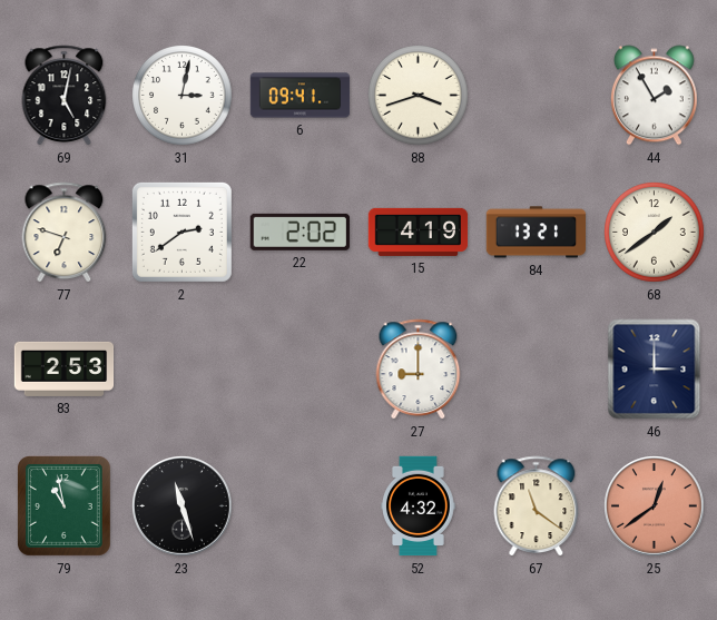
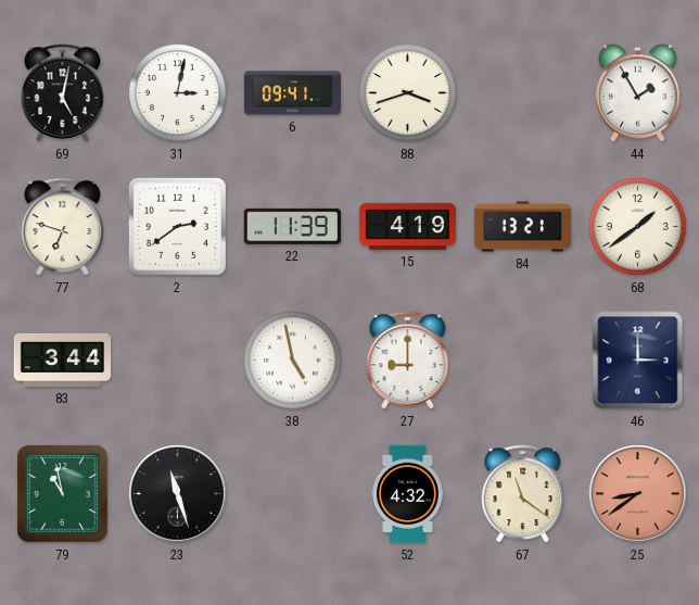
22: 2:02 -> 11:39 (292, 226)
83: 2:53 -> 3:44 (63, 360)
38: none -> 4:58 (293, 361)
25: 12:39 -> 8:39 (638, 494)
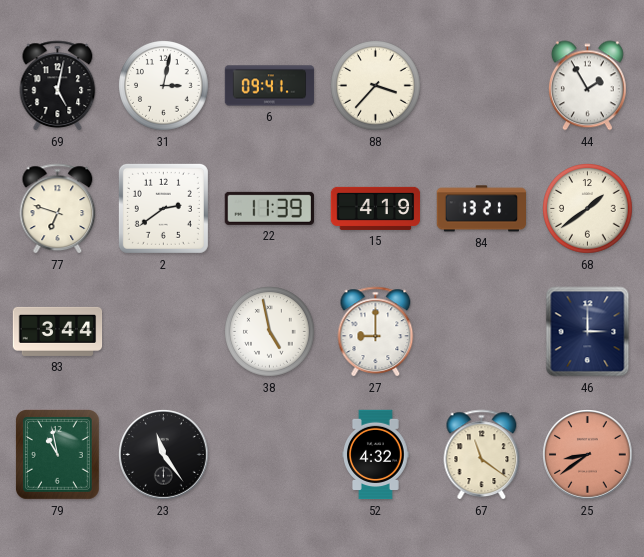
88: 3:42 -> 3:37 (376, 86)
23: 11:27 -> 11:24 (164, 455)
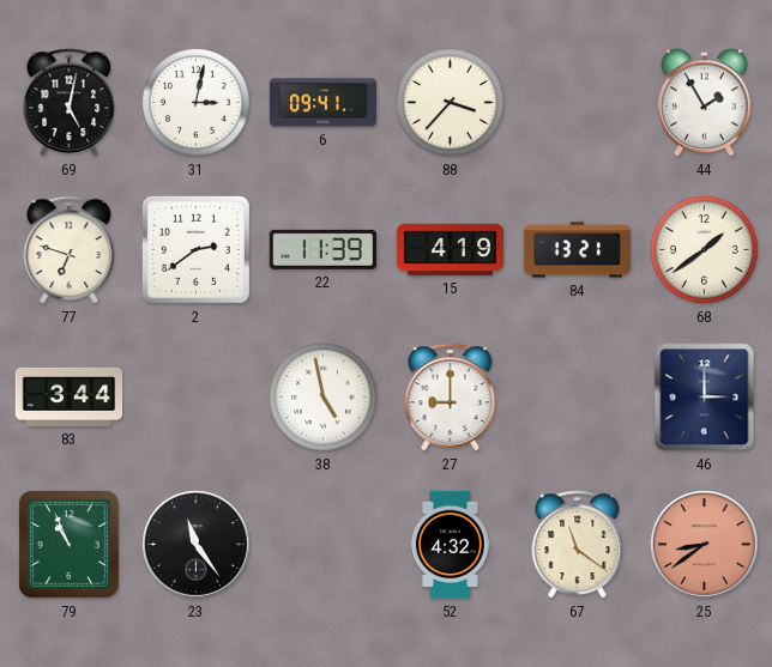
79: 10:58 -> 10:56 (70, 545)
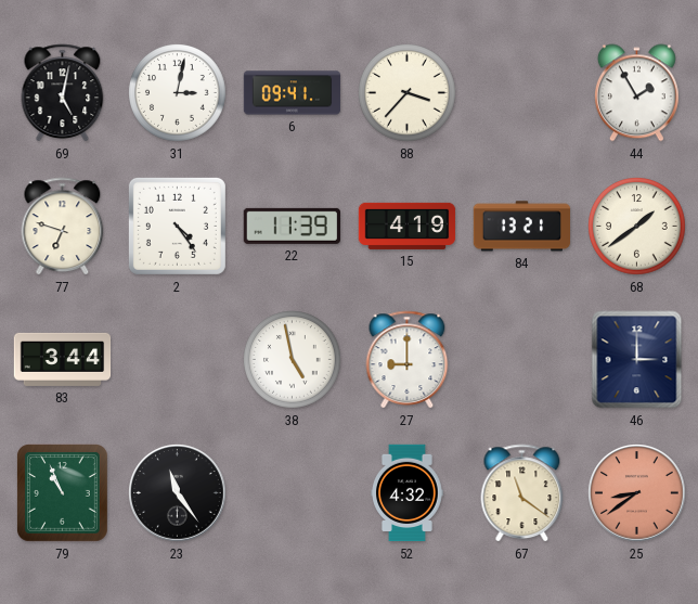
2: 2:39 -> 4:24 (177, 226)
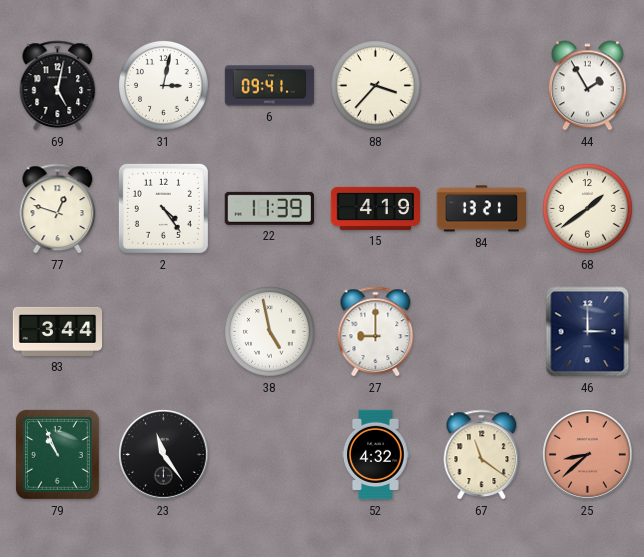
77: 6:48 -> 12:48 (58, 209)
25: 8:39 -> 8:38 (588, 455)
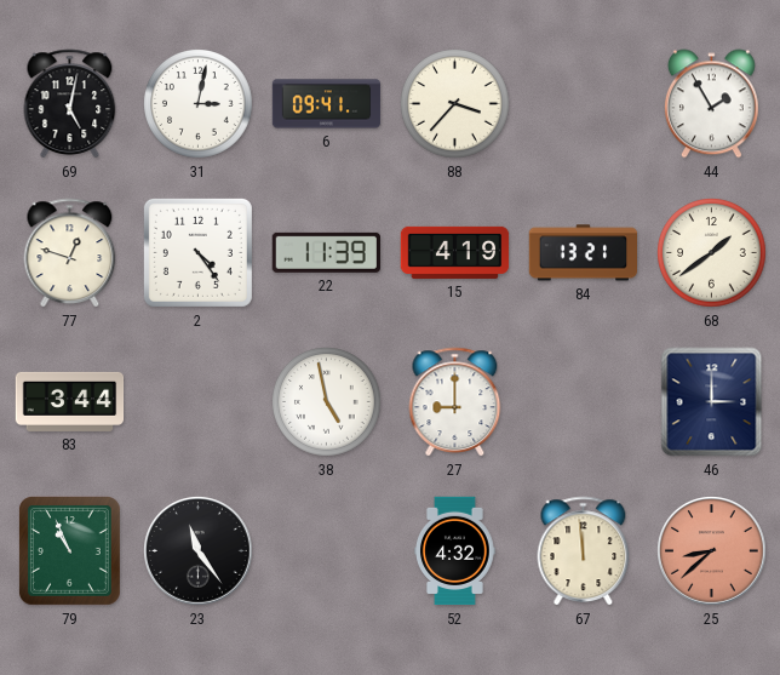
67: 11:21 -> 11:59 (584, 551)
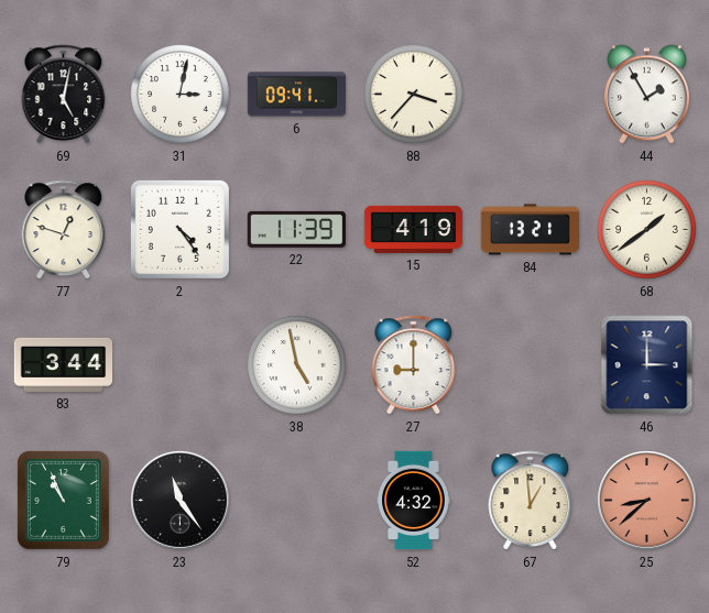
67: 11:59 -> 12:59 (531, 501)
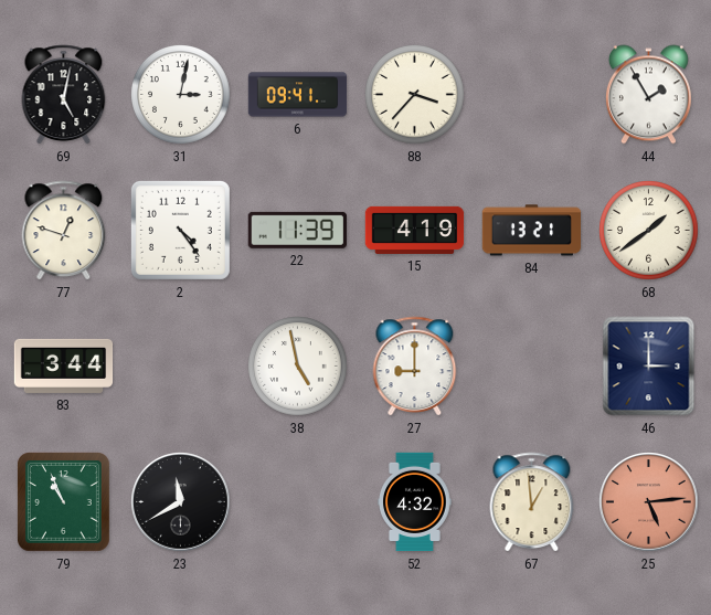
23: 11:24 -> 11:40 (181, 502)
25: 8:38 -> 5:14 (649, 502)
